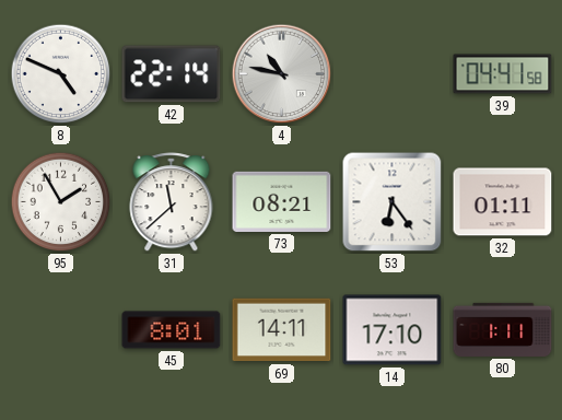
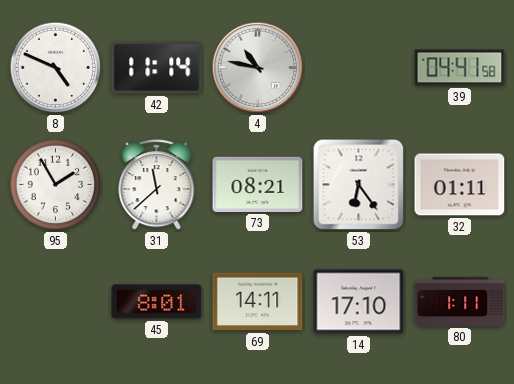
42: 22:14 -> 11:14 (157, 68)
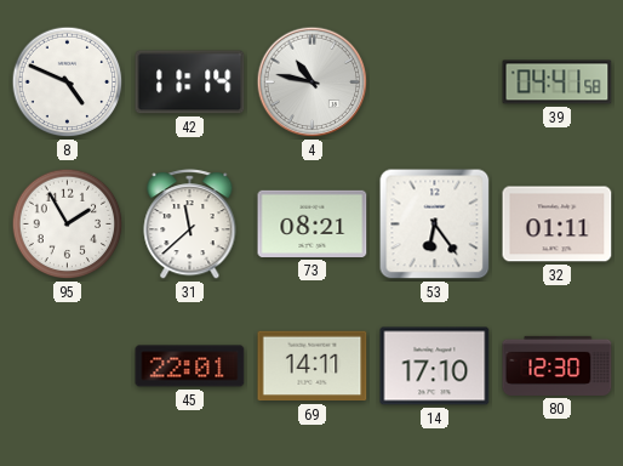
45: 8:01 -> 22:01 (190, 366)
80: 1:11 -> 12:30 (558, 365)
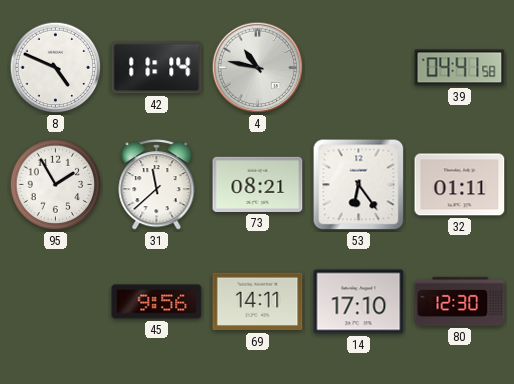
45: 22:01 -> 9:56 (157, 302)
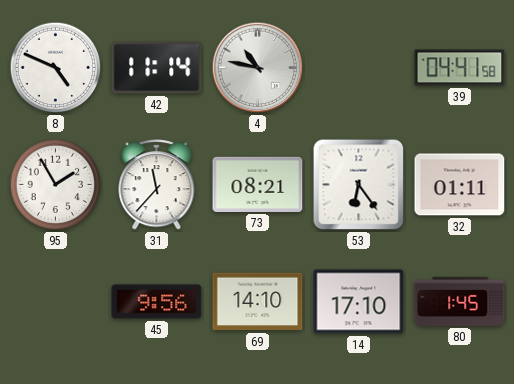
31: 11:38 -> 11:37 (157, 185)
69: 14:11 -> 14:10 (258, 302)
80: 12:30 -> 1:45 (460, 301)
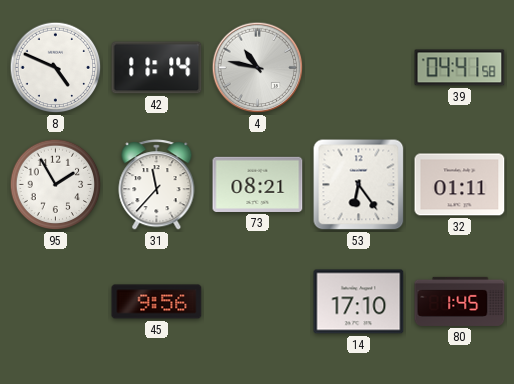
69: 14:10 -> none (258, 302)
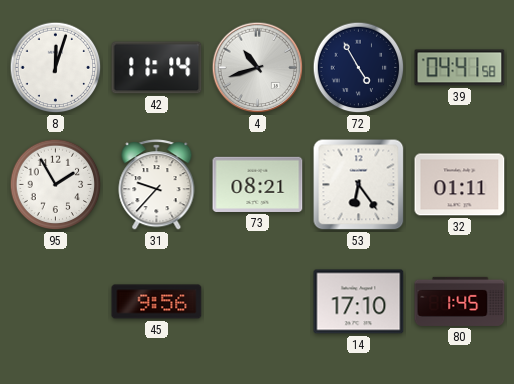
8: 4:49 -> 12:03 (56, 68)
4: 10:47 -> 10:42 (258, 68)
72: none -> 4:55 (359, 68)
31: 11:37 -> 9:37 (157, 185)
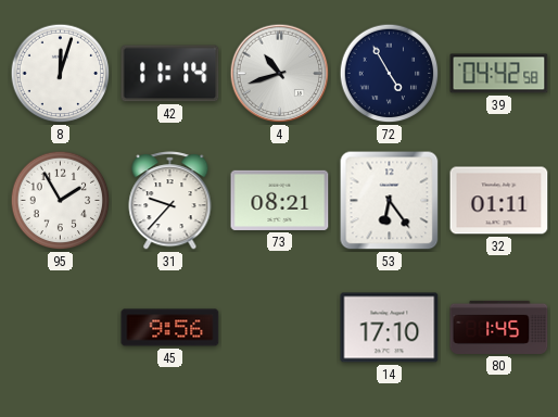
39: 04:41 -> 04:42 (499, 74)
